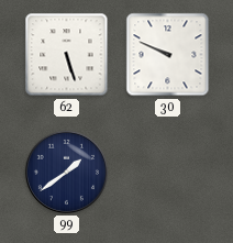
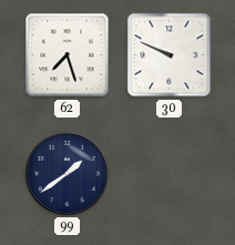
62: 5:27 -> 7:27 (68, 55)
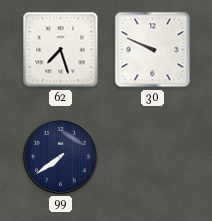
99: 1:39 -> 7:39 (60, 156)
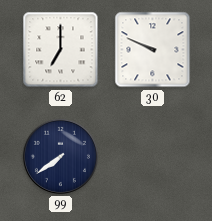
62: 7:27 -> 7:00 (61, 50)
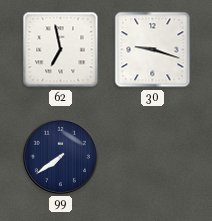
62: 7:00 -> 6:58 (61, 50)
30: 9:49 -> 9:18 (153, 50)
